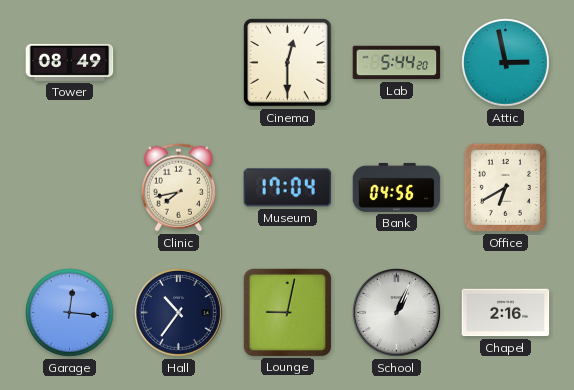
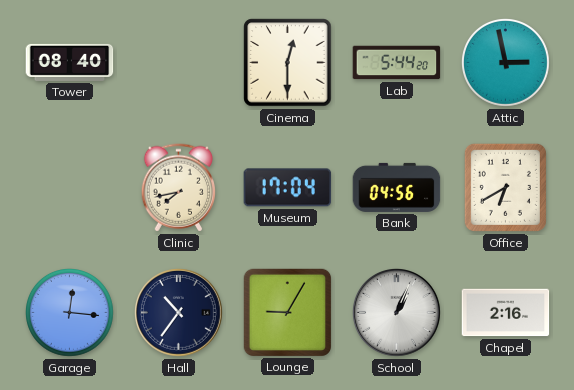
Tower: 08:49 -> 08:40 (70, 62)
Lounge: 9:02 -> 9:05 (287, 312)
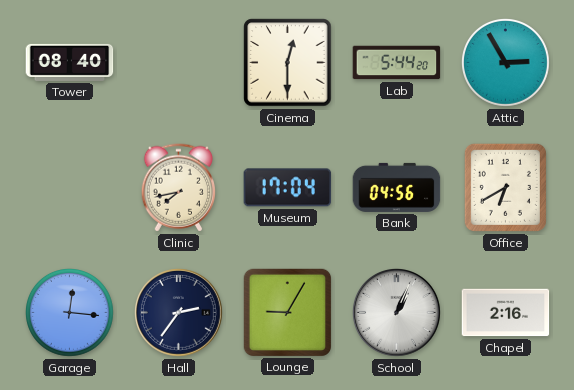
Attic: 2:58 -> 2:55 (506, 63)
Hall: 10:36 -> 2:36 (179, 313)
